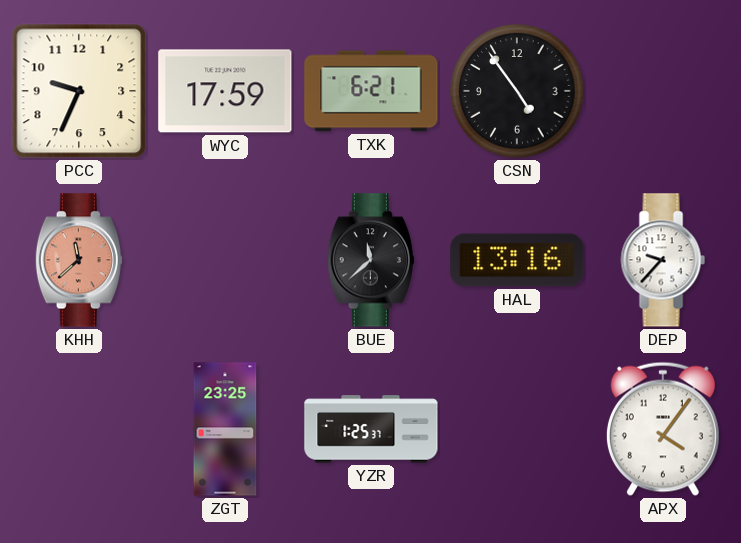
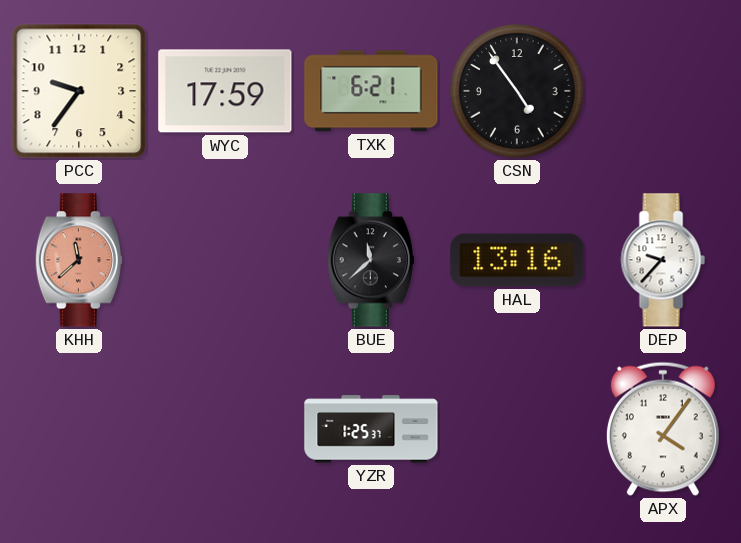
PCC: 9:34 -> 9:36 (79, 91)
ZGT: 23:25 -> none (225, 429)
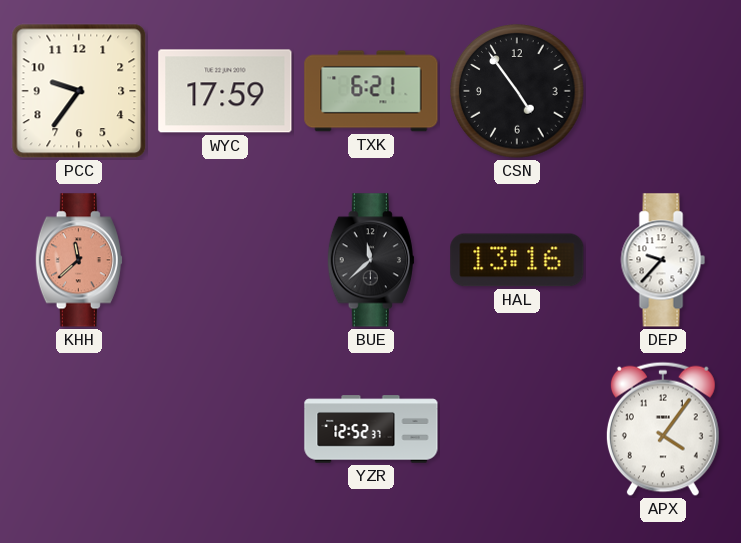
YZR: 1:25 -> 12:52 (371, 429)
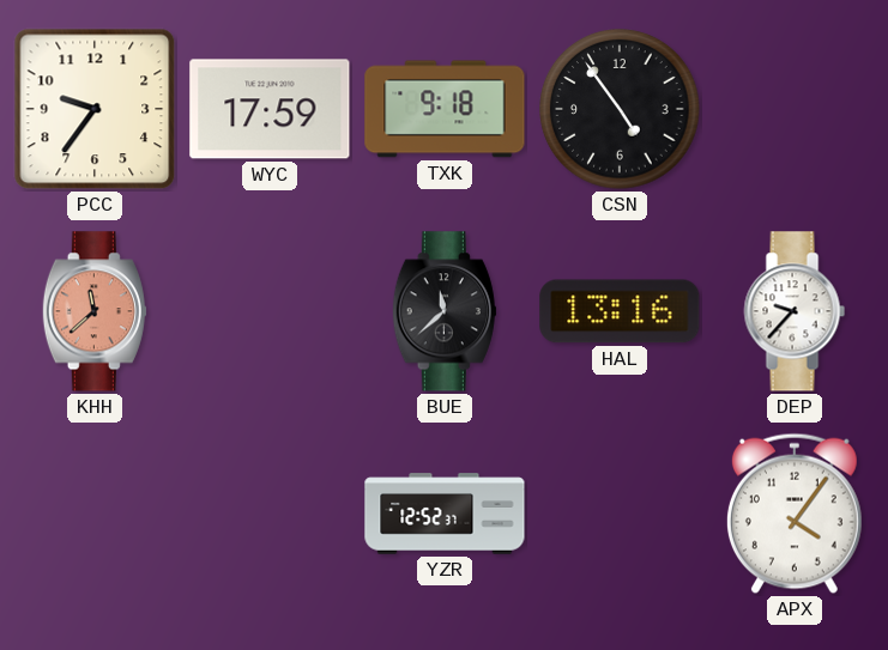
TXK: 6:21 -> 9:18 (445, 109)
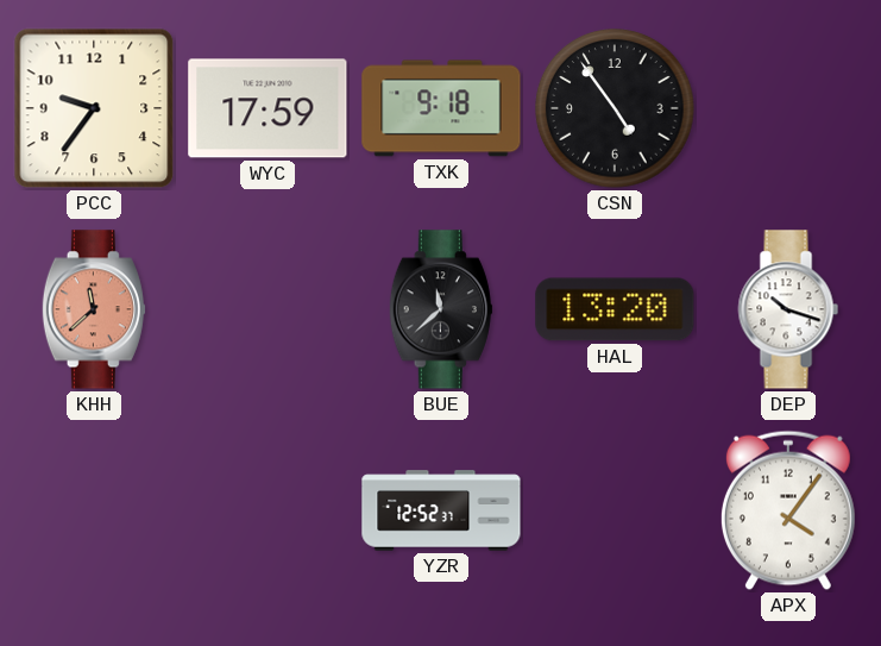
HAL: 13:16 -> 13:20 (615, 309)
DEP: 9:37 -> 10:18 (788, 309)
